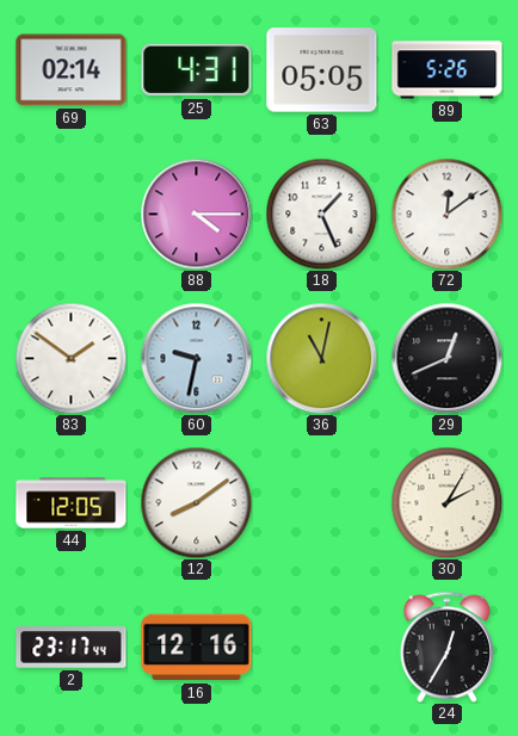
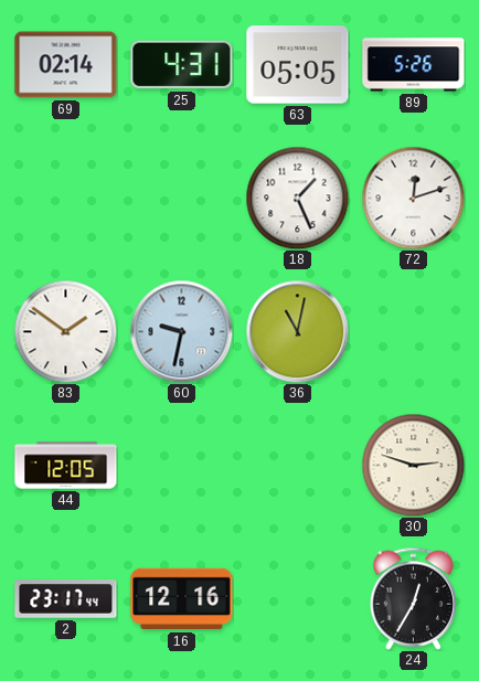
88: 4:15 -> none (196, 214)
72: 12:09 -> 12:12 (413, 198)
29: 12:41 -> none (446, 358)
12: 8:09 -> none (196, 502)
30: 2:05 -> 2:48 (413, 465)
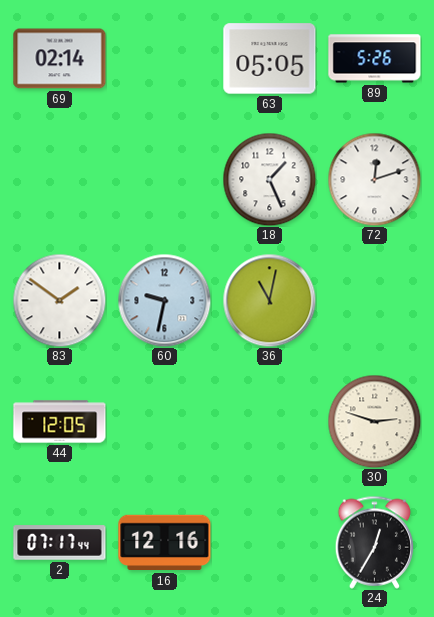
25: 4:31 -> none (182, 65)
2: 23:17 -> 07:17 (60, 543)
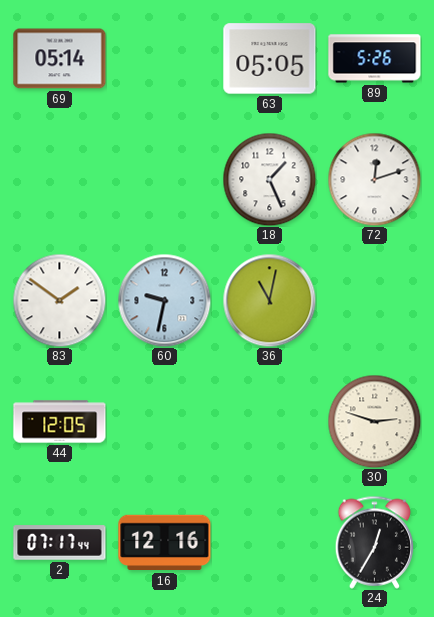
69: 02:14 -> 05:14 (60, 59)
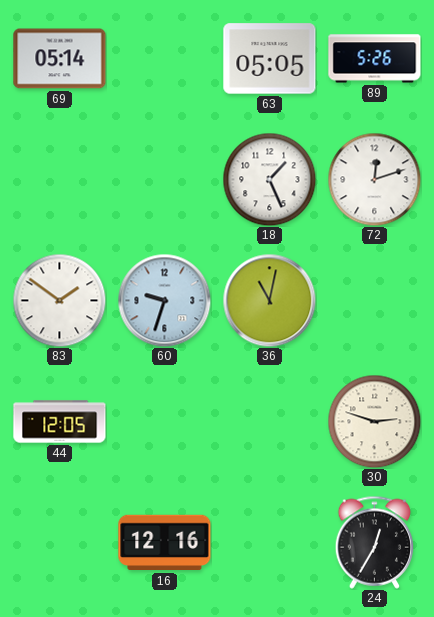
60: 9:32 -> 9:33 (164, 300)
2: 07:17 -> none (60, 543)
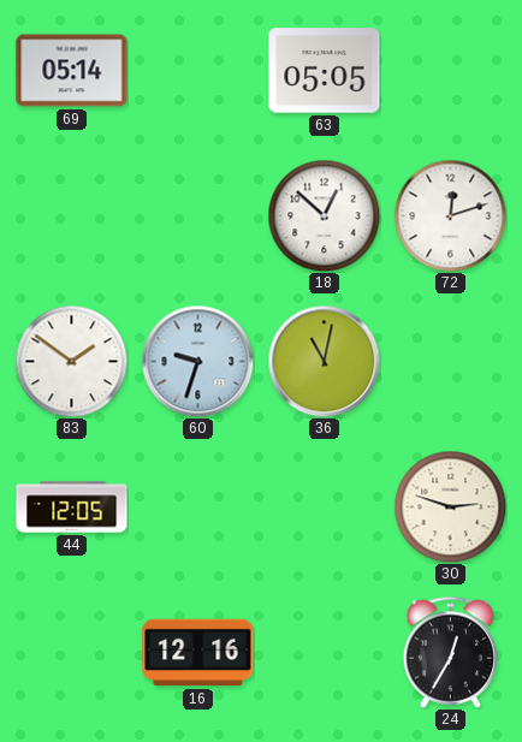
89: 5:26 -> none (375, 59)
18: 1:26 -> 12:52 (324, 215)
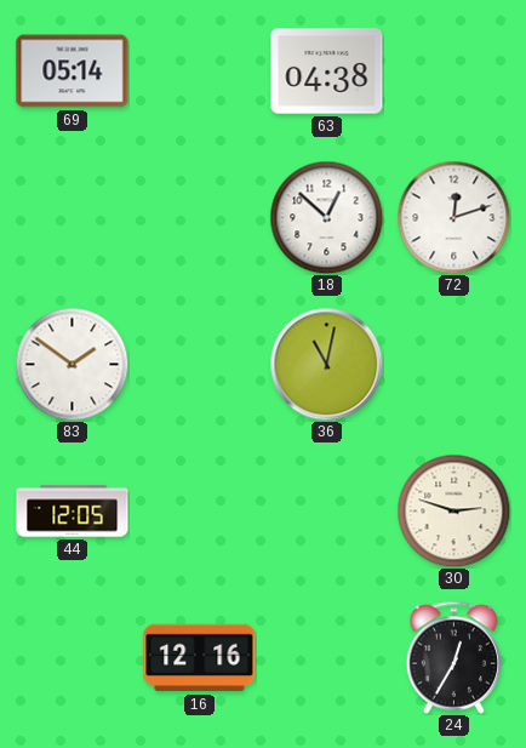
63: 05:05 -> 04:38 (327, 72)
60: 9:33 -> none (197, 361)
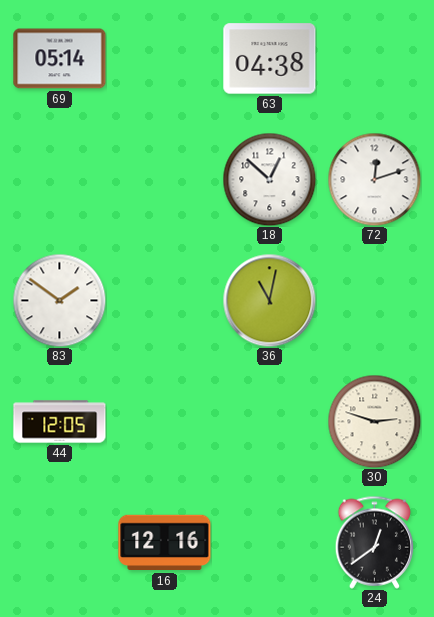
24: 12:35 -> 12:39 (375, 542)
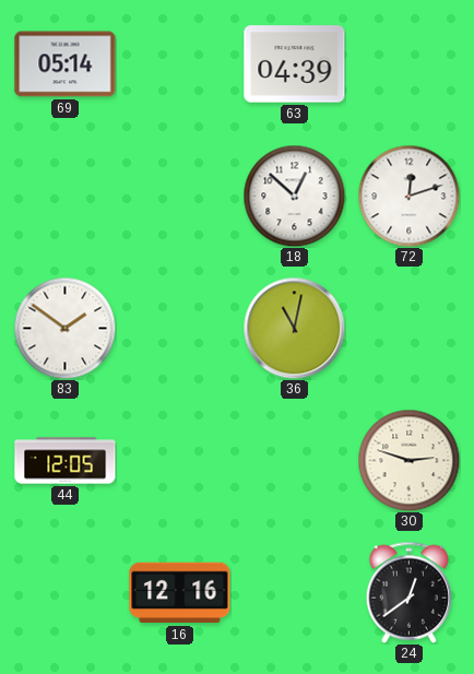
63: 04:38 -> 04:39 (295, 64)
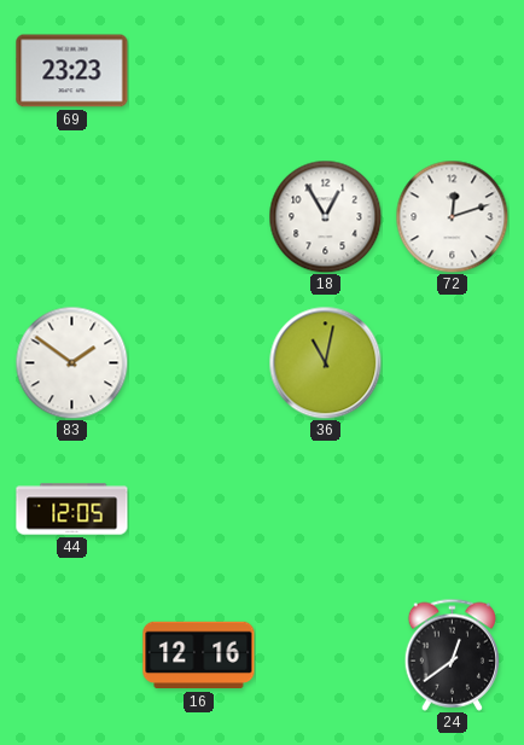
69: 05:14 -> 23:23 (72, 71)
63: 04:39 -> none (295, 64)
18: 12:52 -> 12:55 (325, 216)
30: 2:48 -> none (408, 460)
